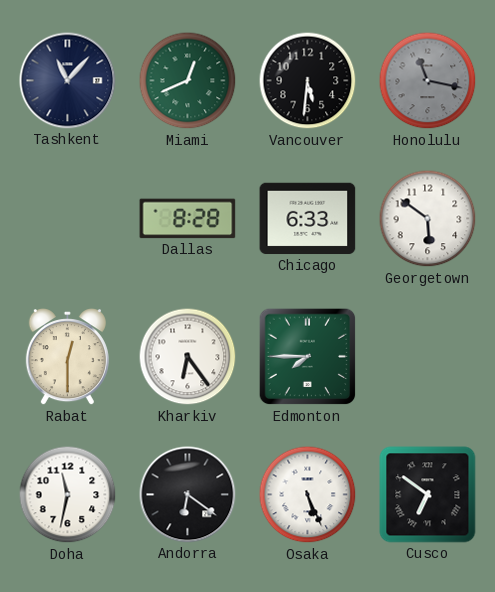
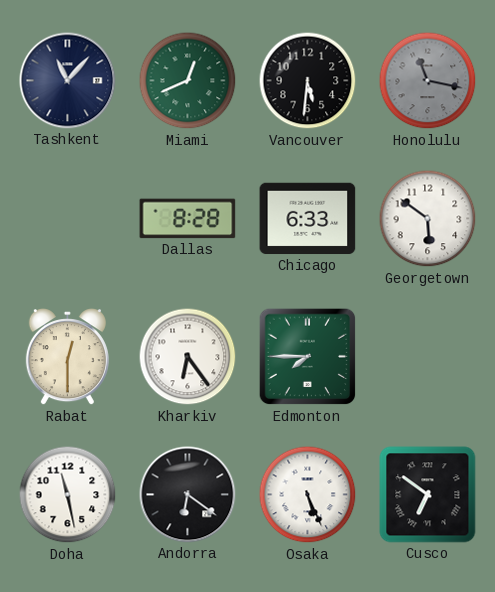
Doha: 11:32 -> 11:28 (68, 495)
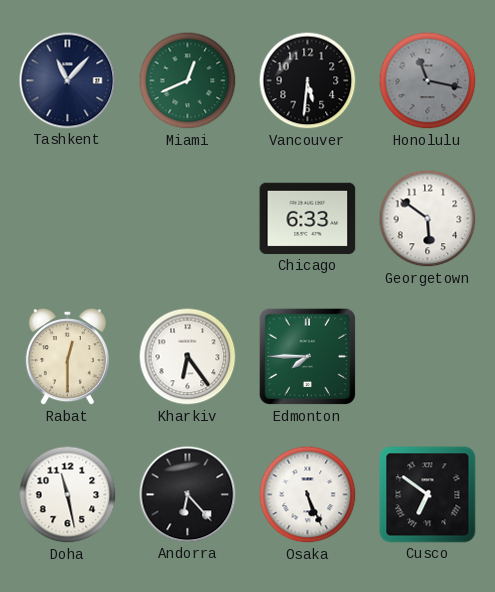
Dallas: 8:28 -> none (188, 219)
Andorra: 6:21 -> 6:23 (188, 495)
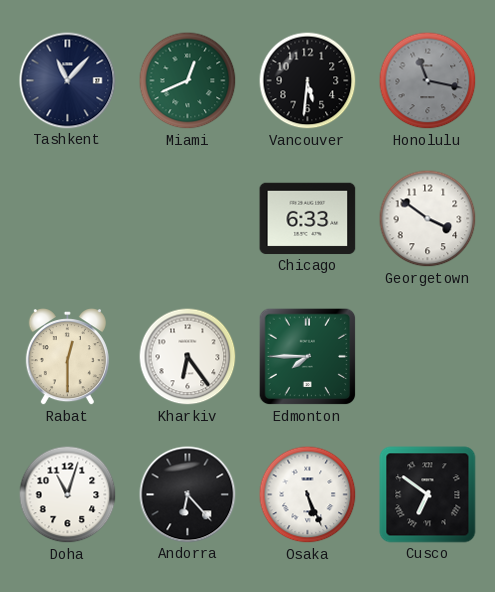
Georgetown: 5:51 -> 3:51 (428, 219)
Doha: 11:28 -> 11:03 (68, 495)
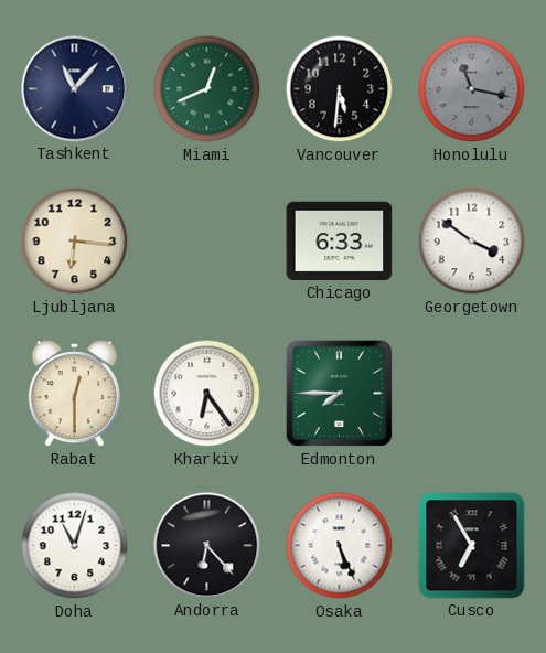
Ljubljana: none -> 6:16 (75, 242)
Cusco: 6:51 -> 6:55 (472, 546)
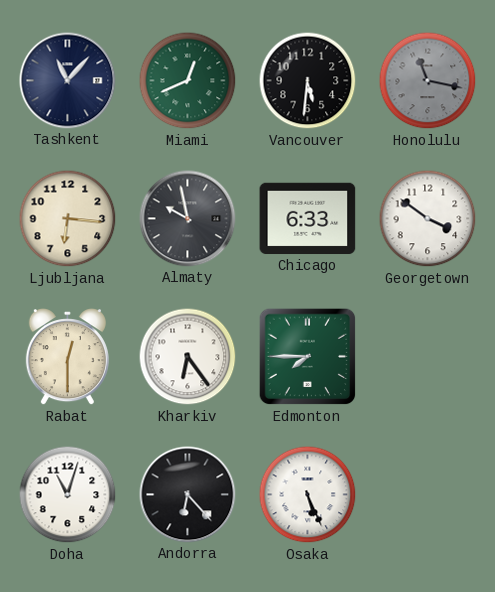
Almaty: none -> 9:58 (188, 219)
Cusco: 6:55 -> none (472, 546)
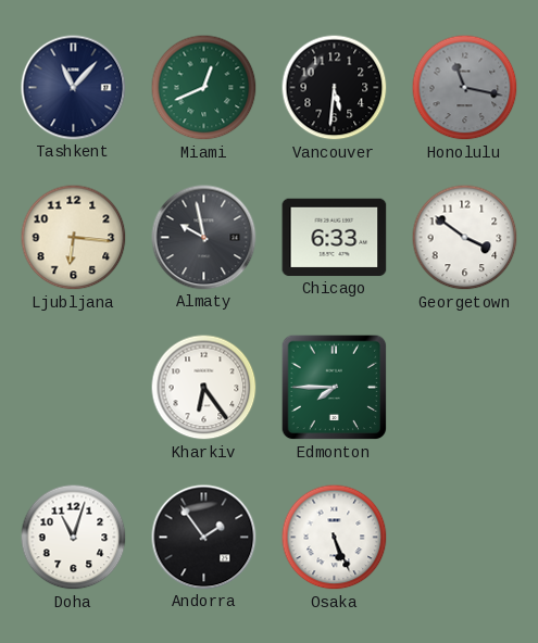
Rabat: 12:30 -> none (67, 357)
Andorra: 6:23 -> 1:54 (204, 538)
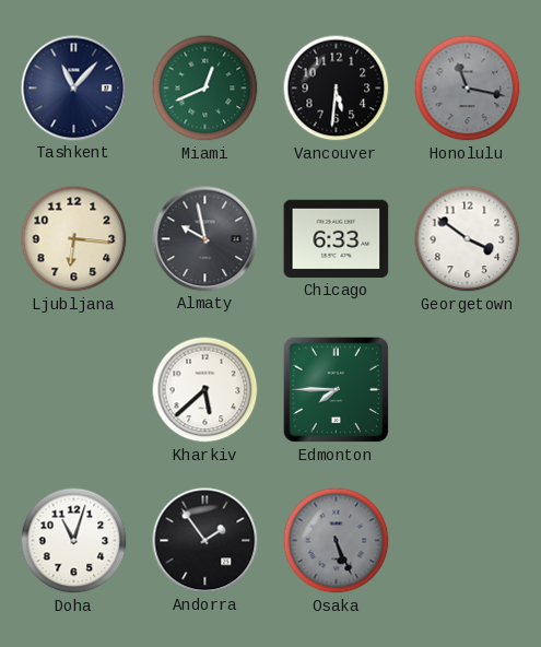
Kharkiv: 6:24 -> 5:38 (205, 390)
Osaka dial: white -> grey (337, 541)
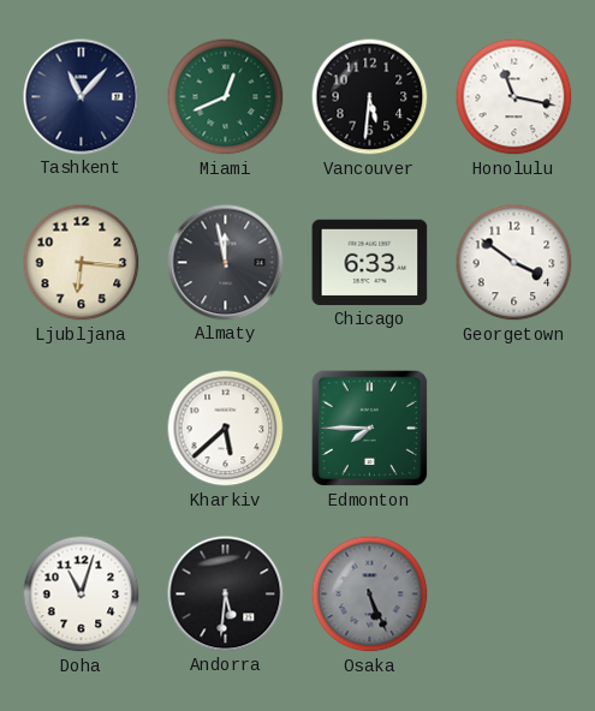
Honolulu dial: grey -> white (514, 97)
Almaty: 9:58 -> 11:58 (226, 263)
Andorra: 1:54 -> 5:31 (226, 595)
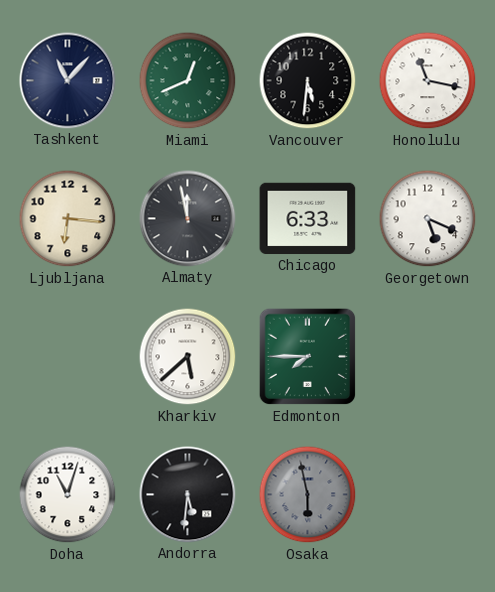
Georgetown: 3:51 -> 5:19 (428, 219)
Osaka: 5:26 -> 5:58 (308, 495)
